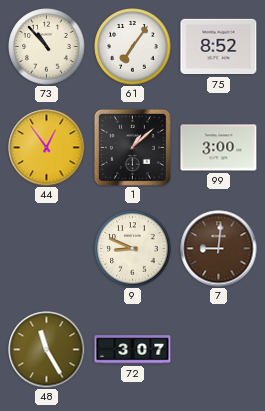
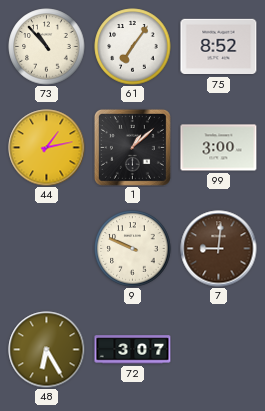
44: 12:54 -> 1:13 (47, 148)
9: 8:49 -> 9:49 (133, 249)
48: 11:25 -> 6:25 (47, 350)
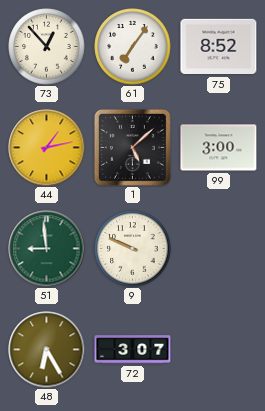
73: 10:53 -> 12:53 (47, 47)
1: 1:08 -> 5:08 (132, 147)
51: none -> 8:59 (47, 249)
7: 9:01 -> none (219, 249)
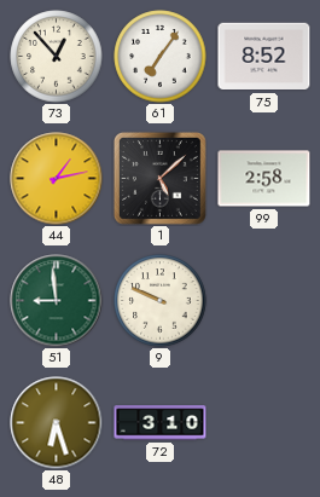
99: 3:00 -> 2:58 (264, 179)
48: 6:25 -> 6:27 (57, 423)
72: 3:07 -> 3:10 (161, 423)
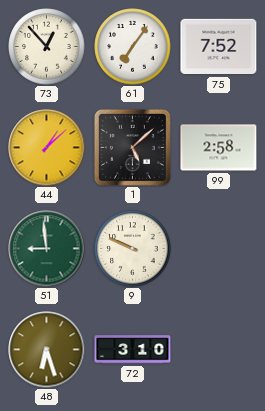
75: 8:52 -> 7:52 (219, 47)
44: 1:13 -> 1:08 (47, 148)
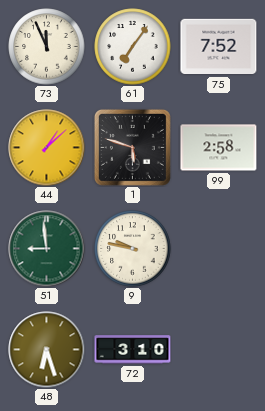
73: 12:53 -> 11:56 (47, 47)
1: 5:08 -> 5:48 (132, 147)
9: 9:49 -> 9:47 (133, 249)
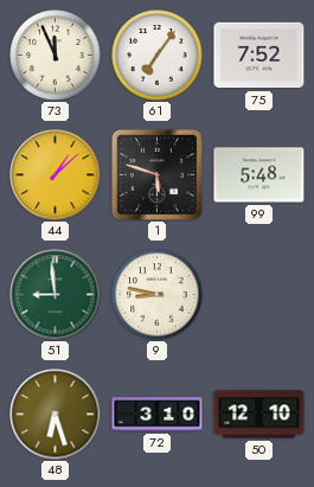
99: 2:58 -> 5:48 (259, 175)
9: 9:47 -> 8:47 (158, 295)
50: none -> 12:10 (259, 415)
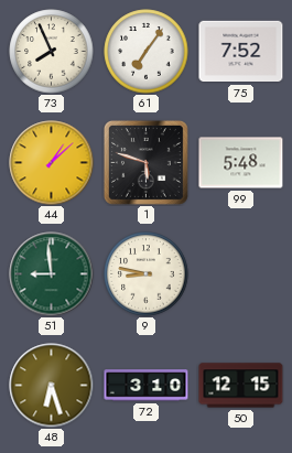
73: 11:56 -> 7:56 (52, 52)
50: 12:10 -> 12:15 (241, 386)
